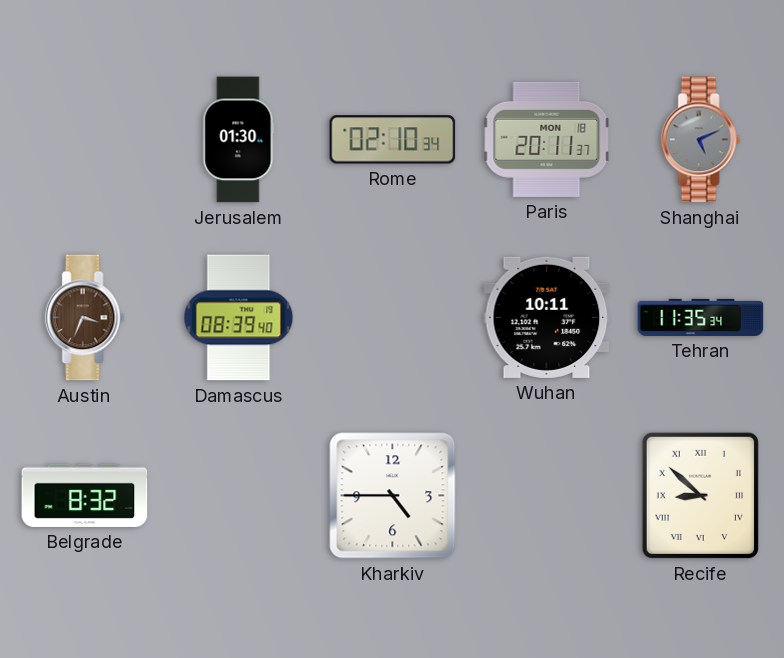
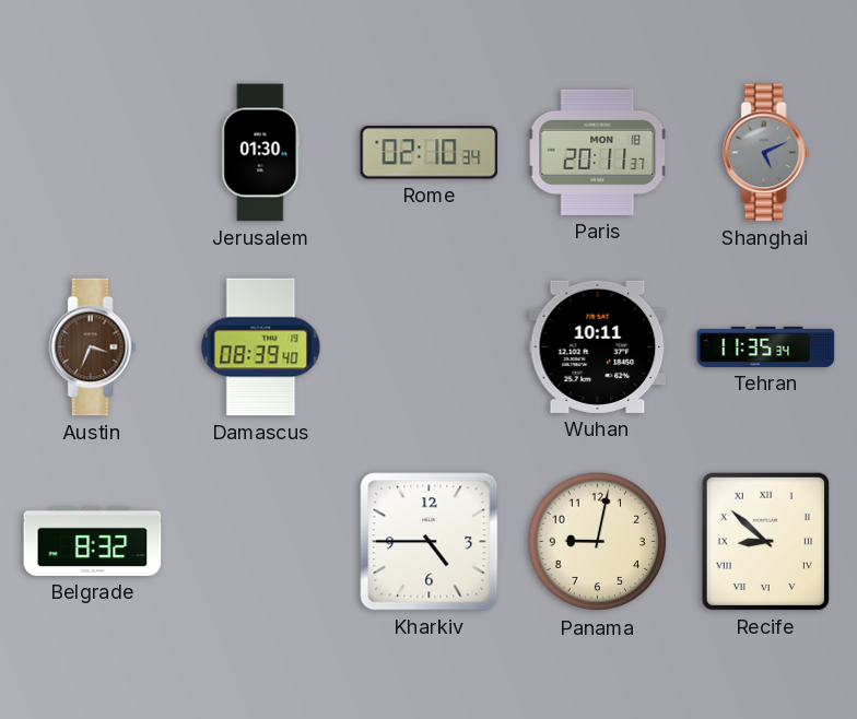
Panama: none -> 9:02 (598, 542)
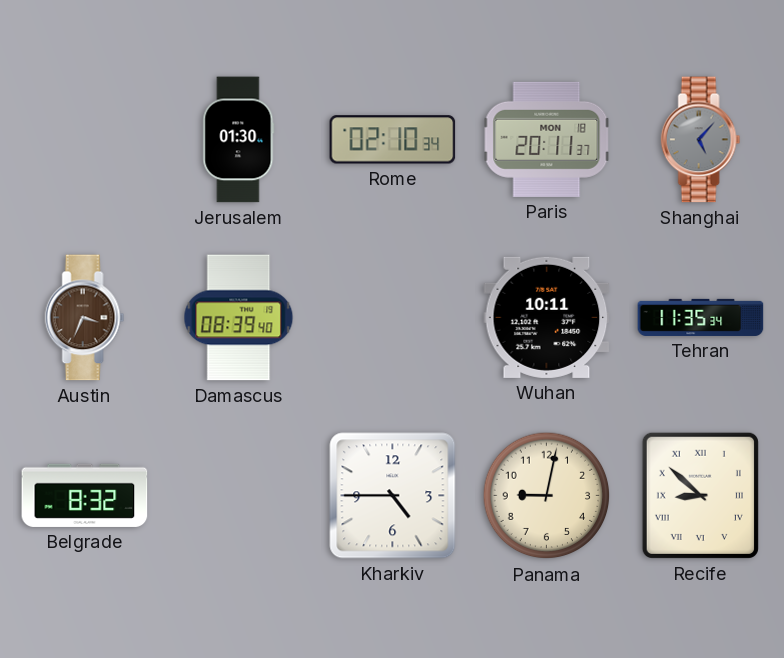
Shanghai: 5:11 -> 5:07 (701, 140)
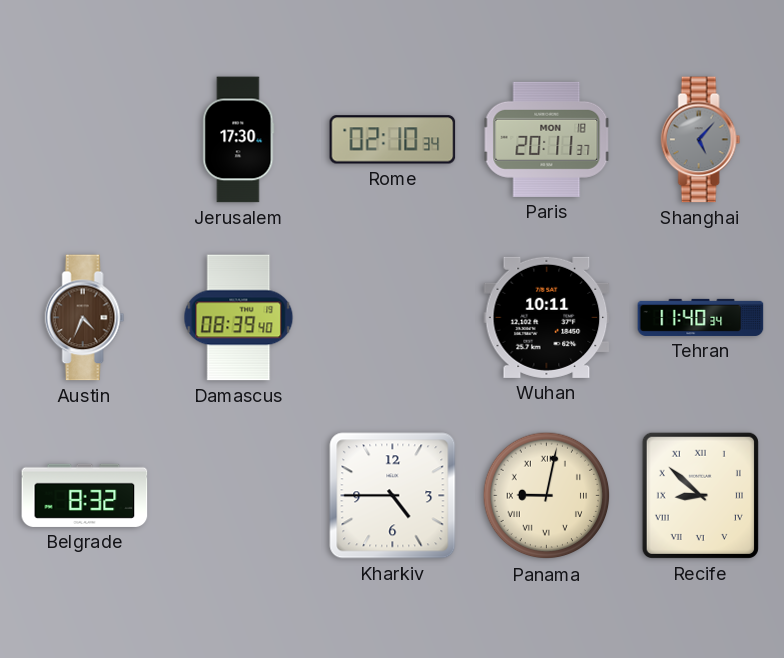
Jerusalem: 01:30 -> 17:30 (239, 140)
Austin: 3:34 -> 4:34 (85, 318)
Tehran: 11:35 -> 11:40 (701, 317)
Panama numerals: Arabic -> Roman (547, 496)
